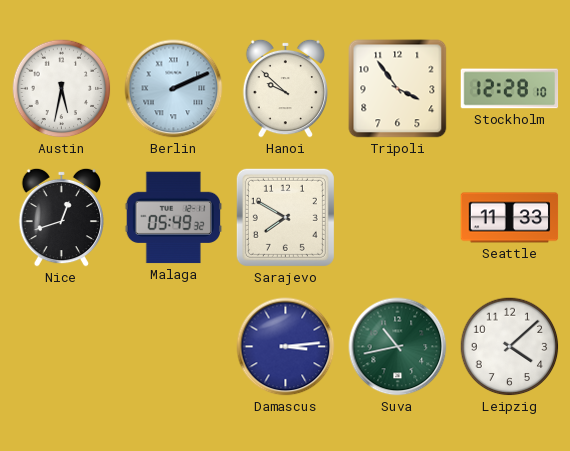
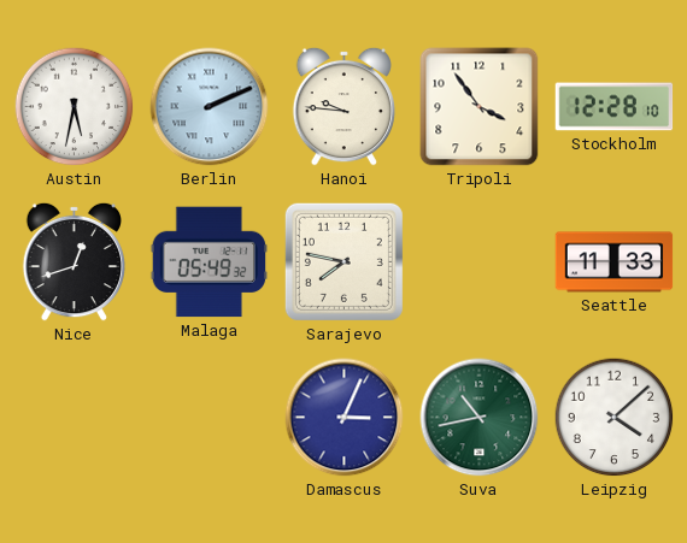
Hanoi: 9:52 -> 9:46 (343, 106)
Sarajevo: 7:50 -> 7:47 (343, 261)
Damascus: 3:14 -> 3:04 (345, 418)
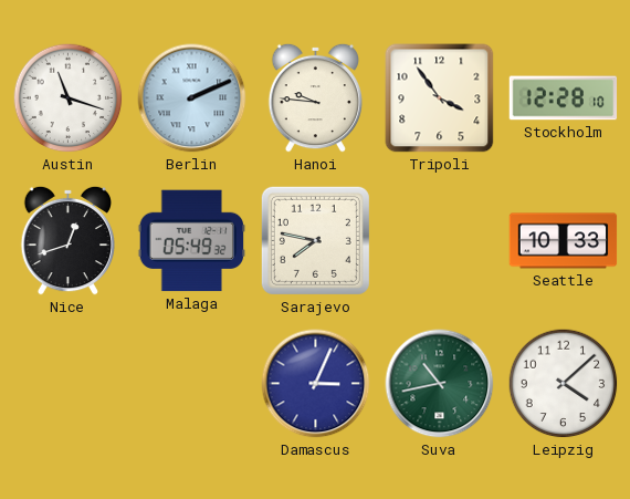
Austin: 5:32 -> 11:18 (69, 98)
Seattle: 11:33 -> 10:33 (564, 241)
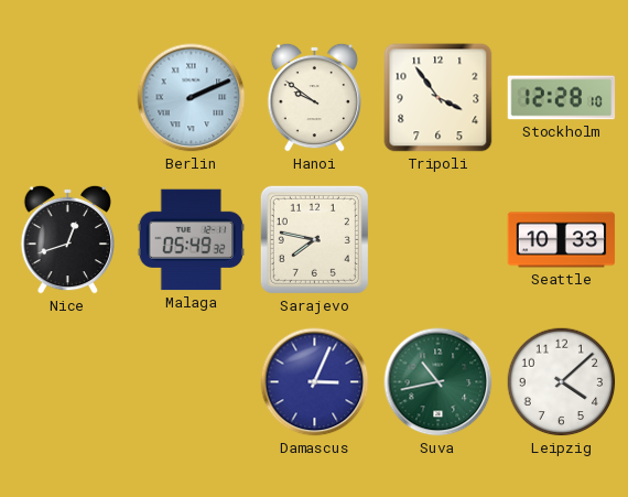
Austin: 11:18 -> none (69, 98)
Hanoi: 9:46 -> 9:51 (314, 97)
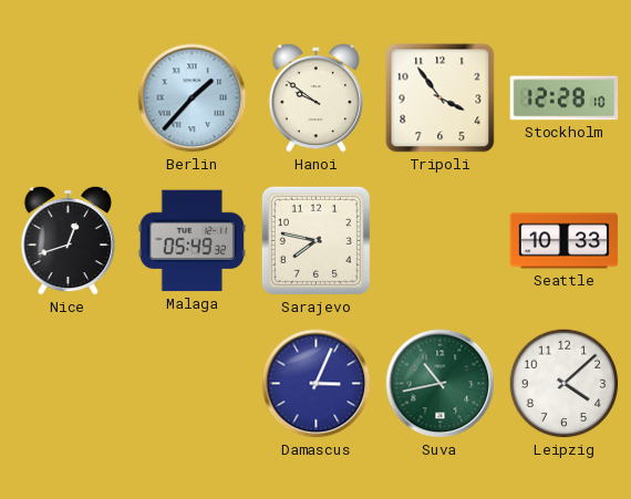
Berlin: 2:11 -> 1:37 (193, 98)
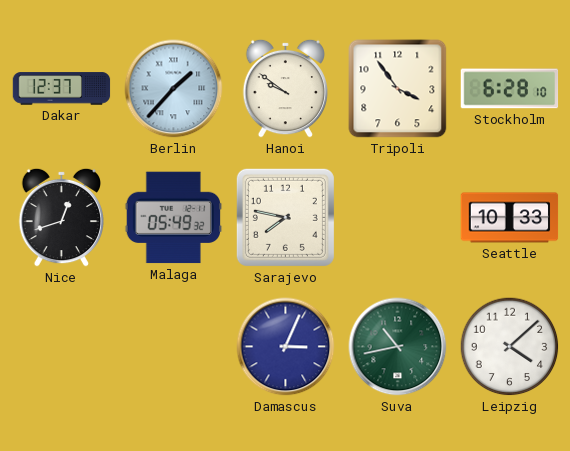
Dakar: none -> 12:37 (62, 89)
Stockholm: 12:28 -> 6:28 (510, 89)
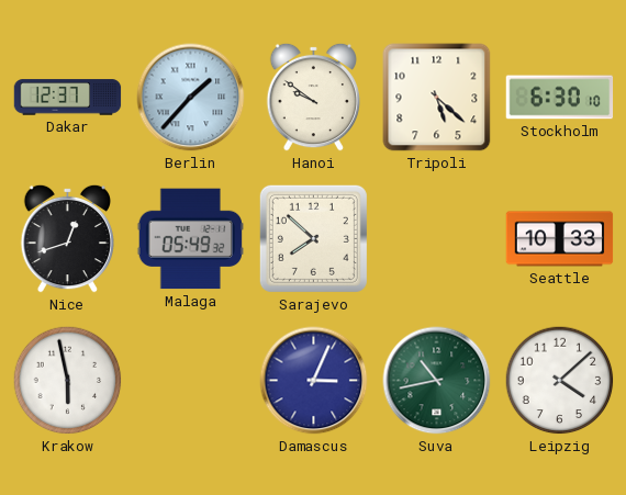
Tripoli: 3:54 -> 5:22 (437, 98)
Stockholm: 6:28 -> 6:30 (560, 98)
Sarajevo: 7:47 -> 7:52 (313, 238)
Krakow: none -> 5:58 (68, 381)
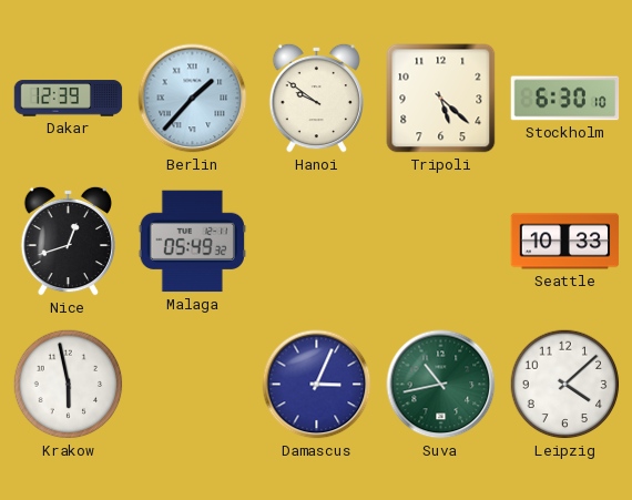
Dakar: 12:37 -> 12:39 (69, 99)
Sarajevo: 7:52 -> none (313, 238)
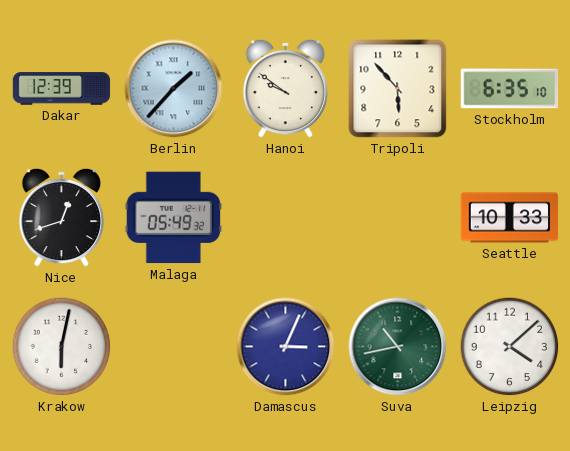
Tripoli: 5:22 -> 5:53 (398, 89)
Stockholm: 6:30 -> 6:35 (510, 89)
Krakow: 5:58 -> 6:02 (62, 347)
